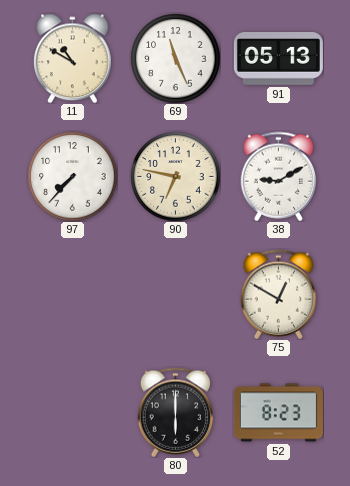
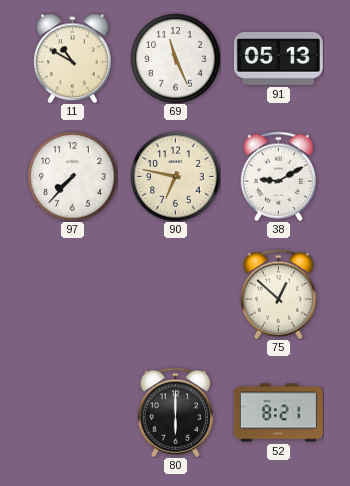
75: 12:50 -> 12:52 (279, 294)
52: 8:23 -> 8:21 (278, 413)
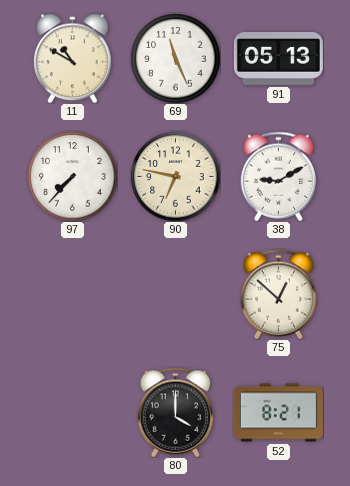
80: 6:00 -> 4:00 (176, 412)
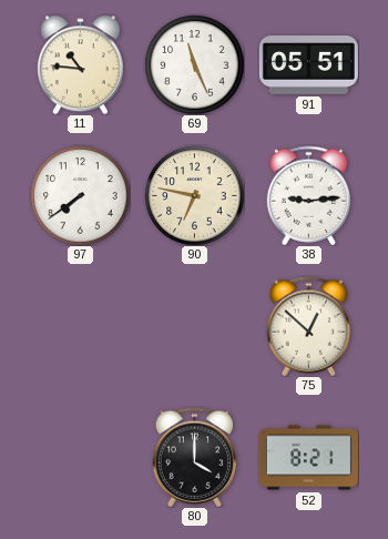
11: 10:50 -> 10:46 (81, 64)
91: 05:13 -> 05:51 (308, 65)
97: 7:37 -> 7:39 (80, 195)
38: 9:10 -> 9:14 (309, 195)
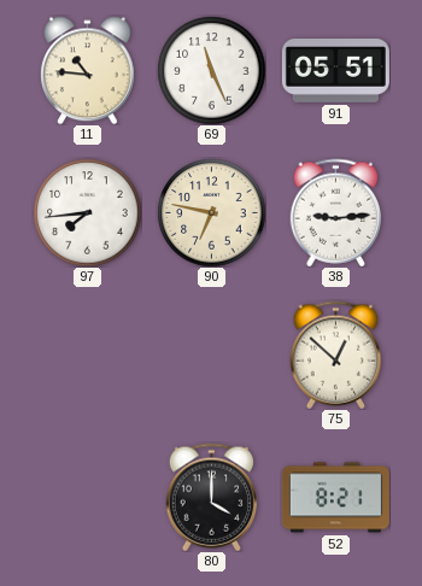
97: 7:39 -> 7:44 (87, 212)
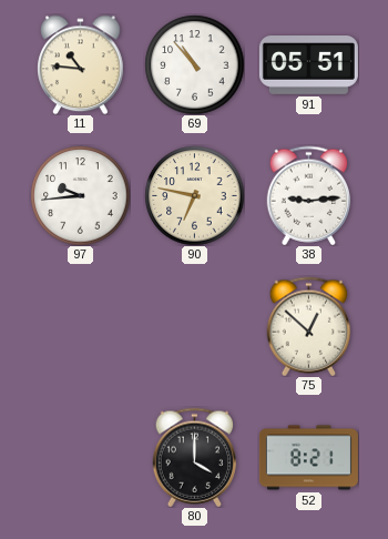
69: 11:26 -> 10:53 (194, 64)
97: 7:44 -> 9:44 (80, 195)
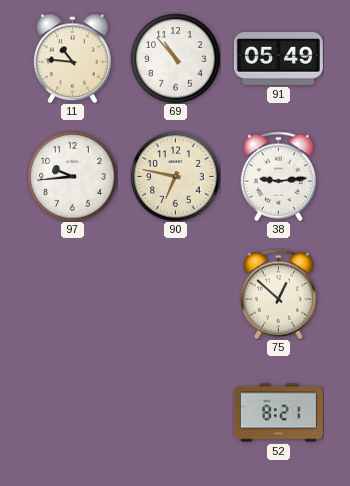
91: 05:51 -> 05:49 (278, 59)
80: 4:00 -> none (195, 457)
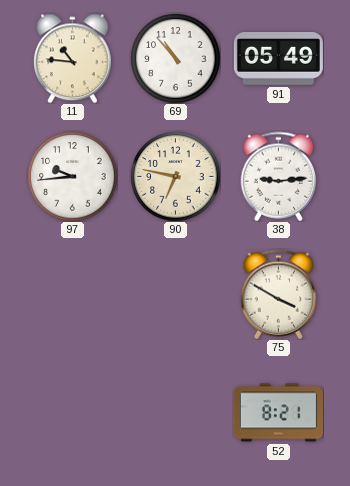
75: 12:52 -> 3:50 (279, 294)
